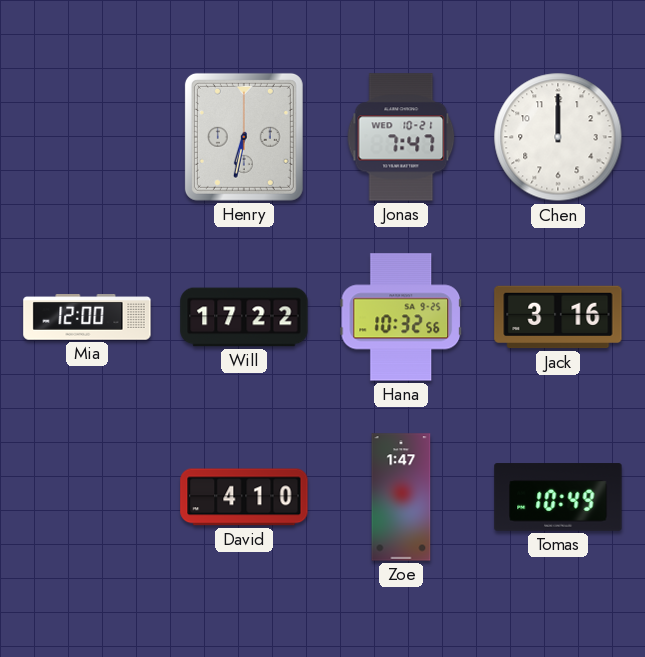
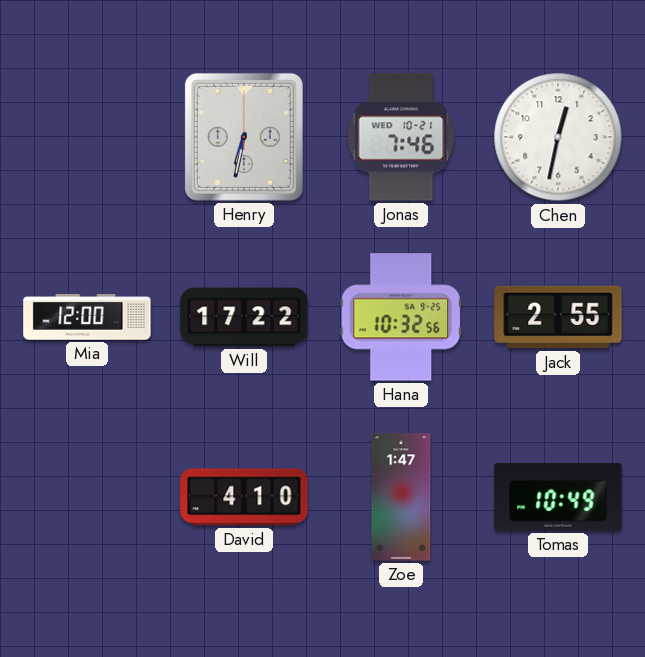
Jonas: 7:47 -> 7:46 (401, 137)
Chen: 12:00 -> 12:32 (558, 137)
Jack: 3:16 -> 2:55 (558, 317)
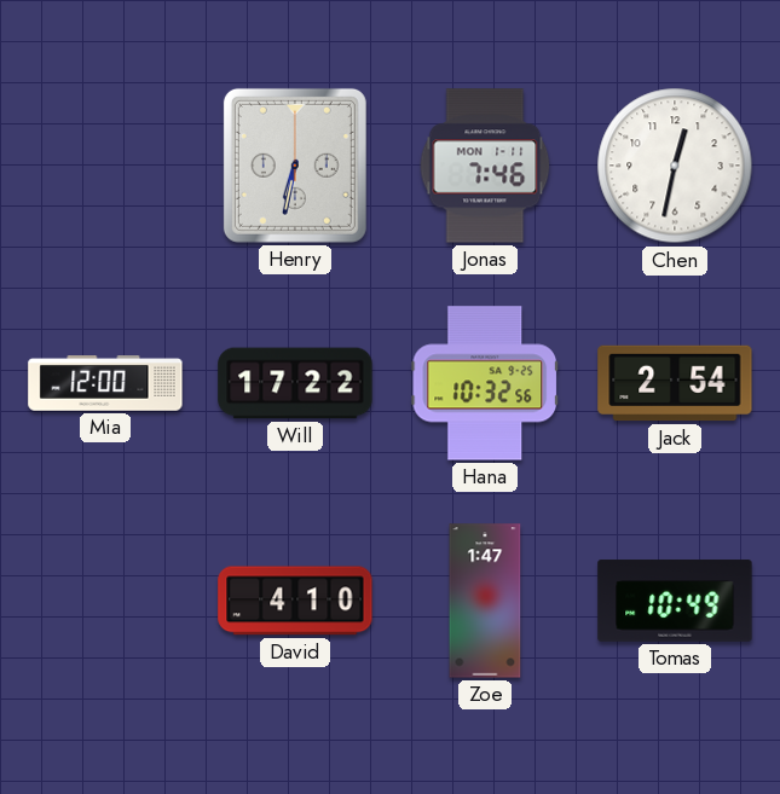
Jonas date: WED 10-21 -> MON 1-11 (485, 166)
Jack: 2:55 -> 2:54 (675, 383)
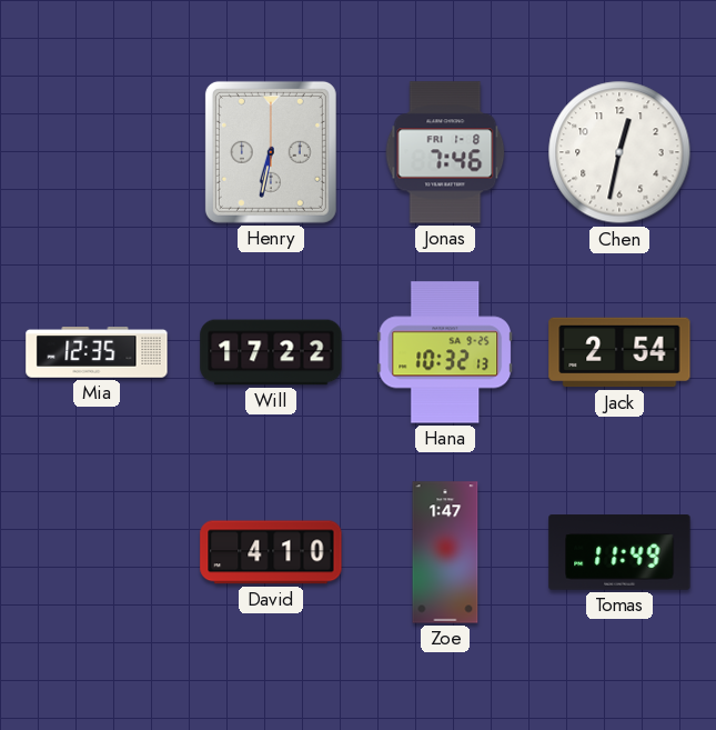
Jonas date: MON 1-11 -> FRI 1-8 (445, 152)
Mia: 12:00 -> 12:35 (97, 353)
Hana: 10:32:56 -> 10:32:13 (445, 352)
Tomas: 10:49 -> 11:49 (619, 552)
